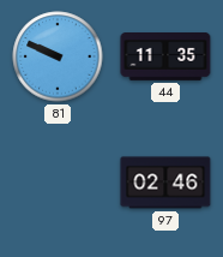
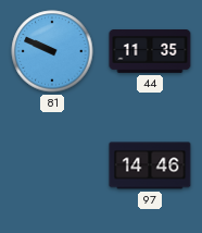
97: 02:46 -> 14:46 (150, 165)
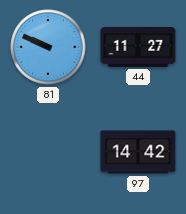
44: 11:35 -> 11:27 (138, 48)
97: 14:46 -> 14:42 (138, 152)
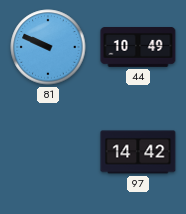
44: 11:27 -> 10:49 (138, 48)
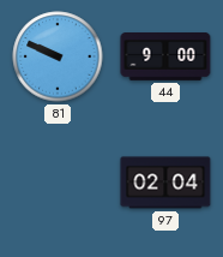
44: 10:49 -> 9:00 (165, 58)
97: 14:42 -> 02:04 (165, 183)
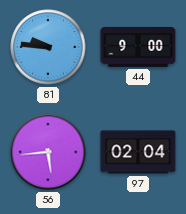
81: 9:49 -> 9:46 (48, 47)
56: none -> 5:44 (48, 152)
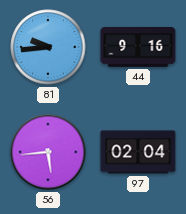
81: 9:46 -> 9:44 (48, 47)
44: 9:00 -> 9:16 (138, 48)
